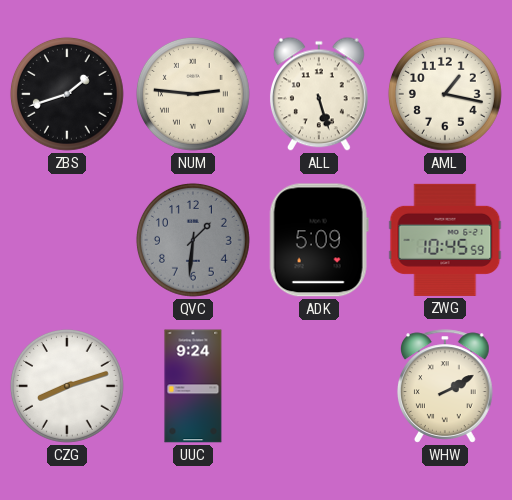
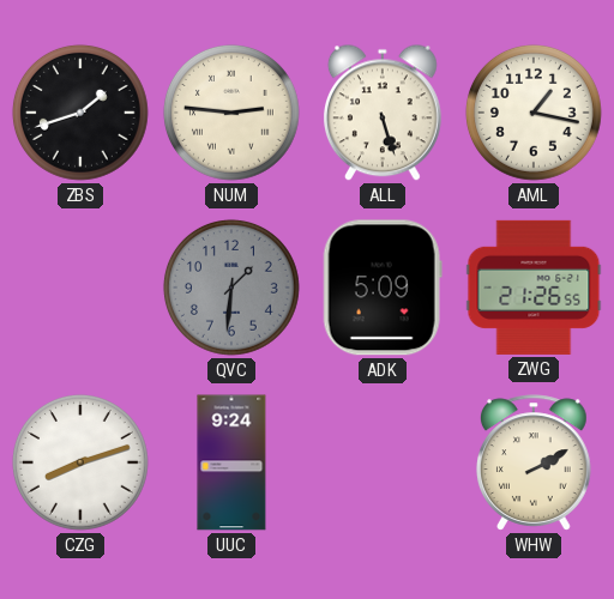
ZWG: 10:45 -> 21:26 (534, 288)
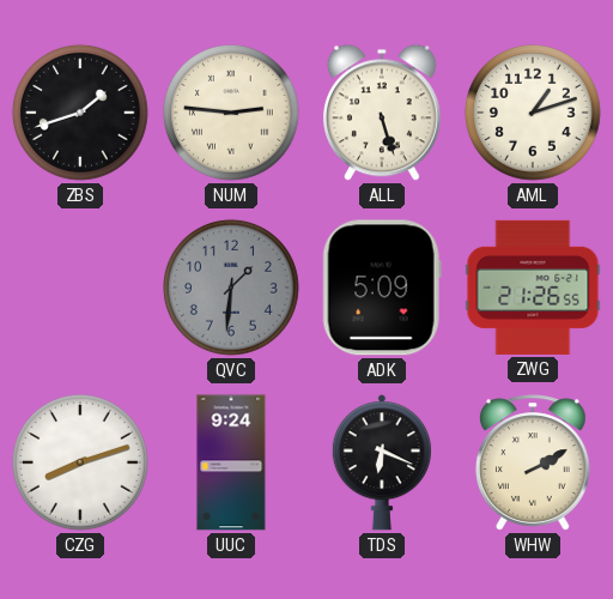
AML: 1:17 -> 1:12 (533, 113)
TDS: none -> 6:19 (382, 462)
